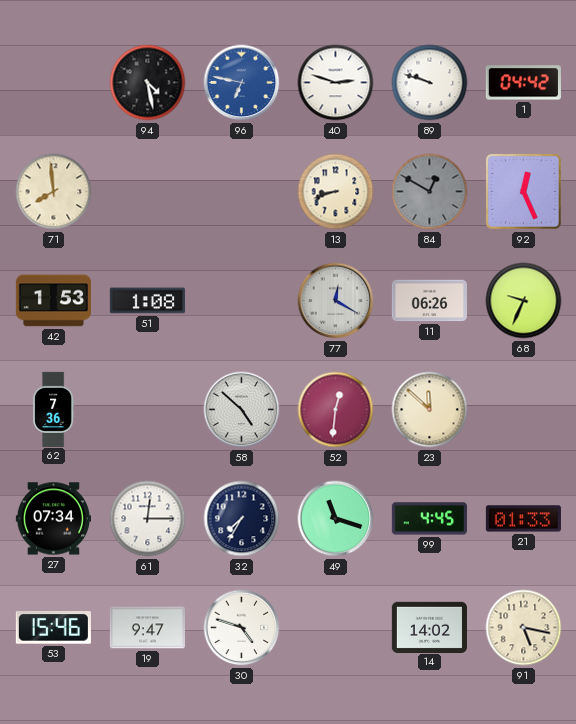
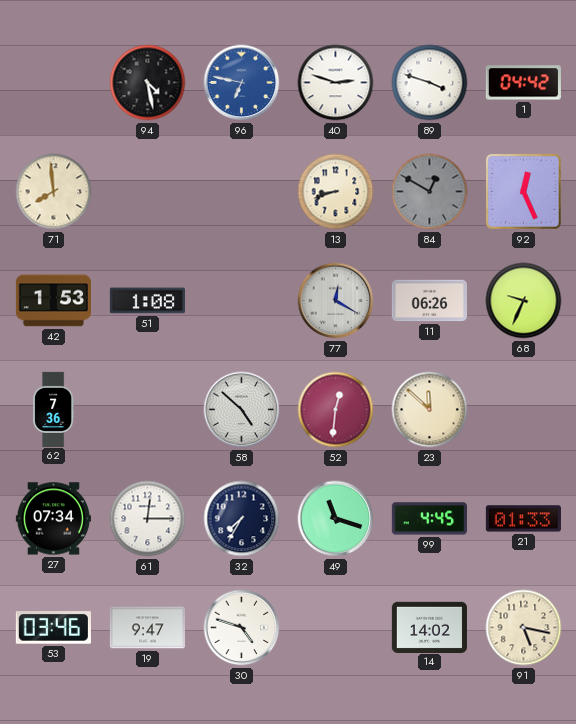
89: 9:48 -> 3:48 (430, 83)
53: 15:46 -> 03:46 (53, 628)
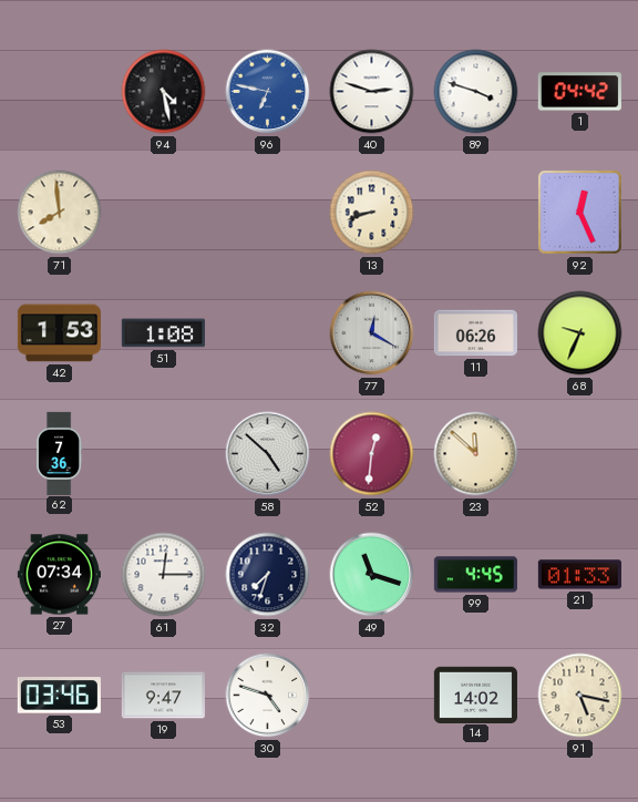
84: 12:50 -> none (430, 192)
32: 7:35 -> 7:33 (268, 575)
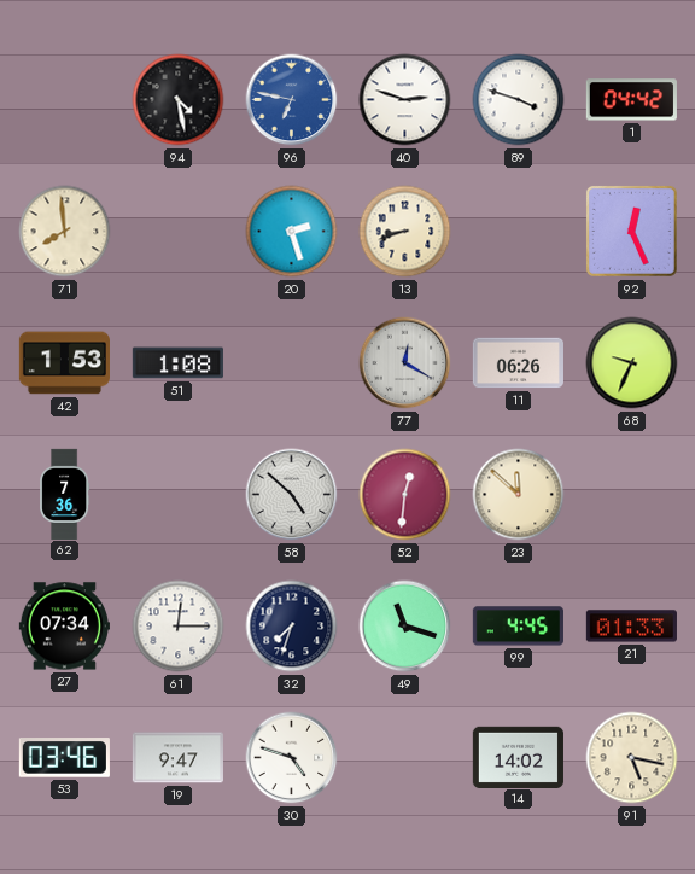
20: none -> 2:27 (292, 232)
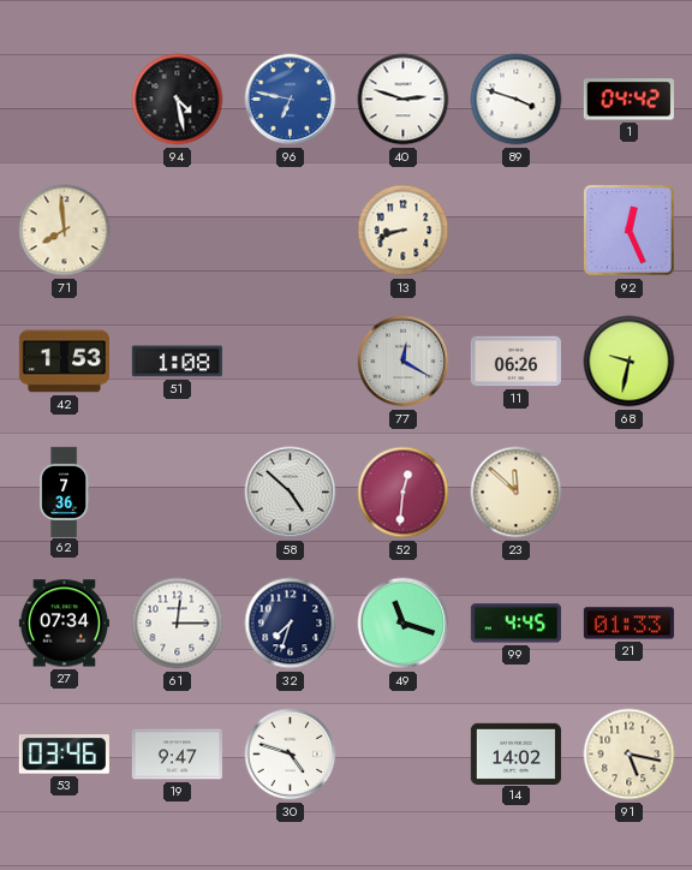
20: 2:27 -> none (292, 232)
68: 9:34 -> 9:32 (630, 362)
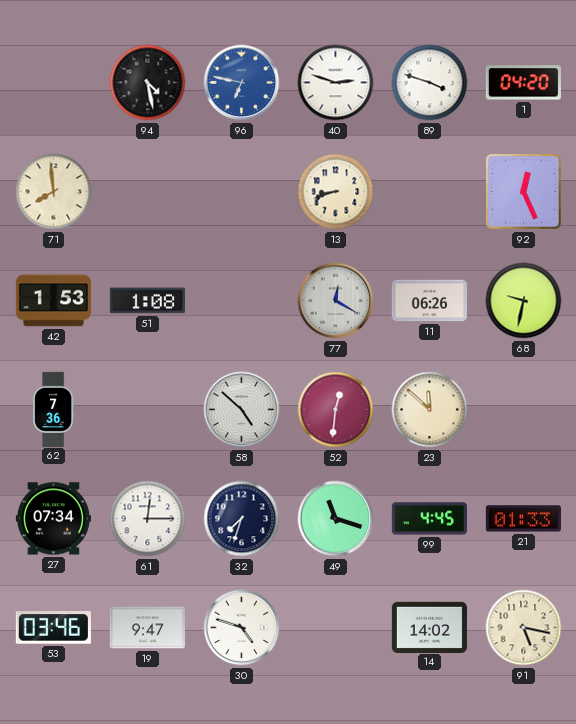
1: 04:42 -> 04:20 (523, 83)
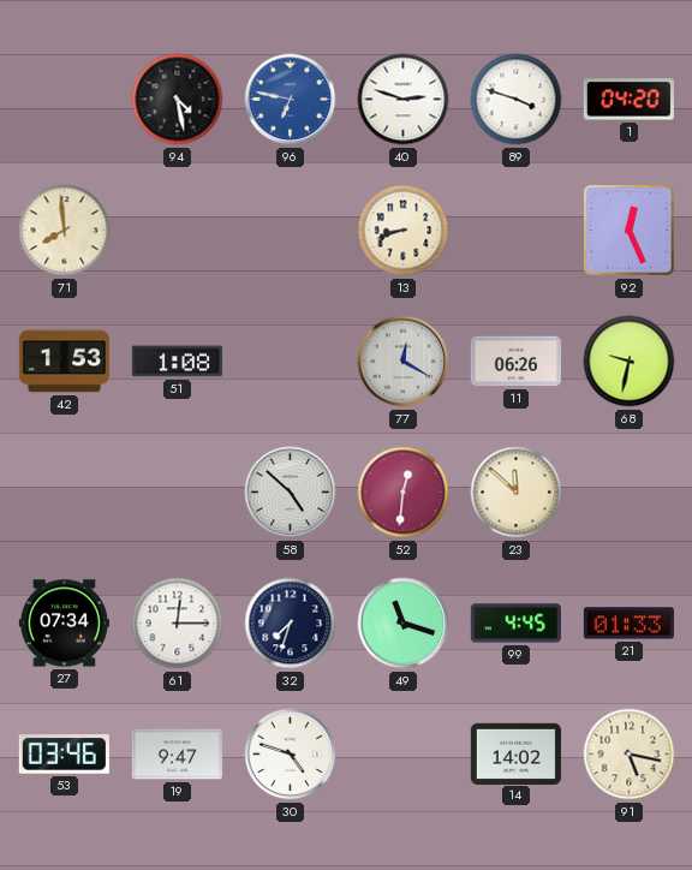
62: 7:36 -> none (54, 409)
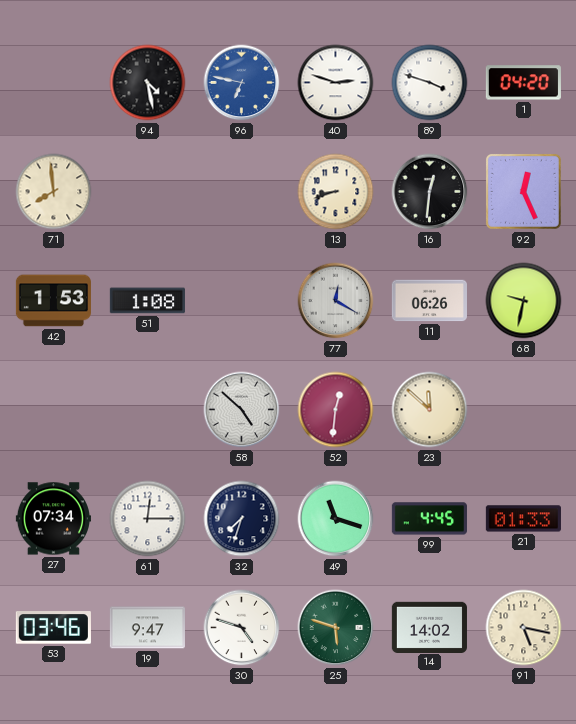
16: none -> 12:31 (430, 192)
25: none -> 5:48 (336, 628)
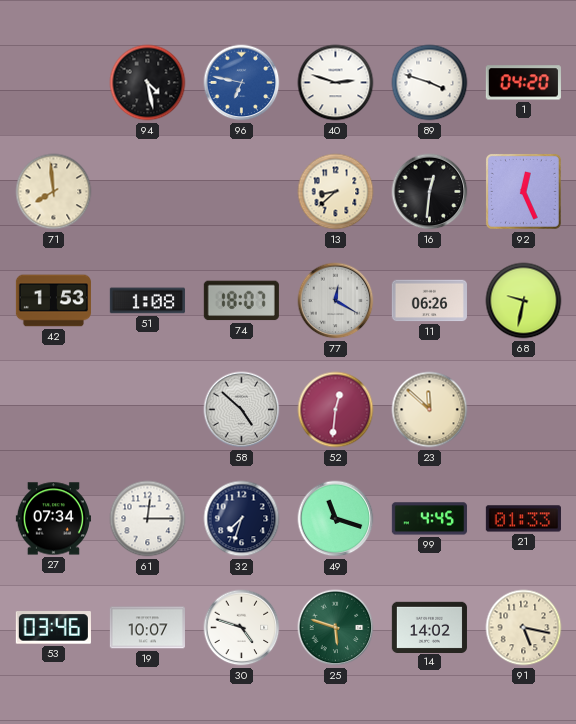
13: 8:42 -> 8:38 (336, 192)
74: none -> 18:07 (241, 301)
19: 9:47 -> 10:07 (147, 628)
